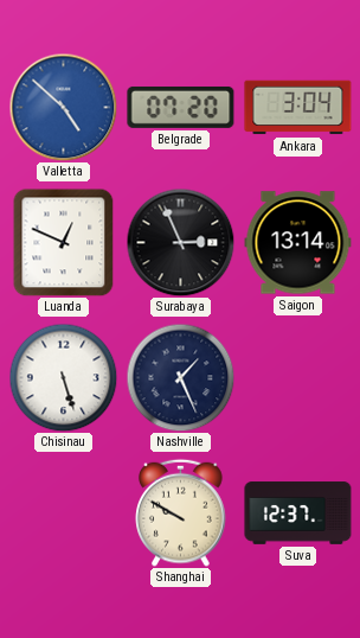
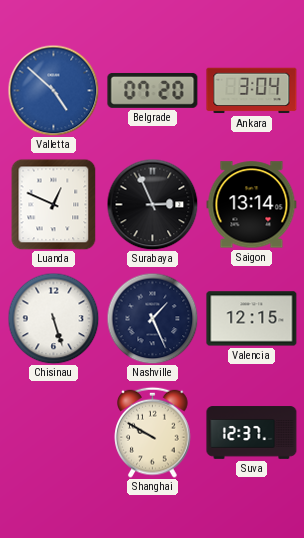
Valencia: none -> 12:15 (252, 319)
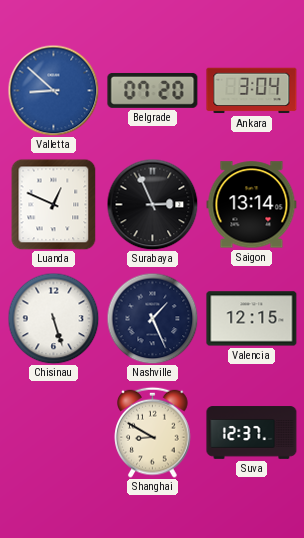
Valletta: 4:52 -> 8:52 (53, 90)
Shanghai: 9:50 -> 8:50 (153, 432)
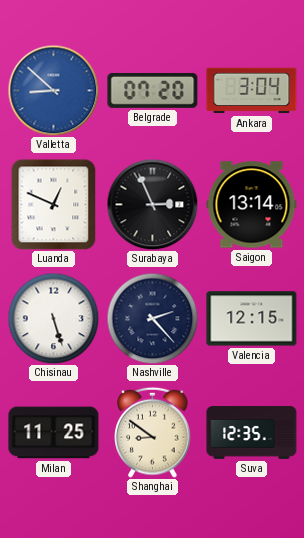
Nashville: 1:26 -> 2:23 (152, 318)
Milan: none -> 11:25 (54, 433)
Shanghai: 8:50 -> 8:51 (153, 432)
Suva: 12:37 -> 12:35 (252, 433)
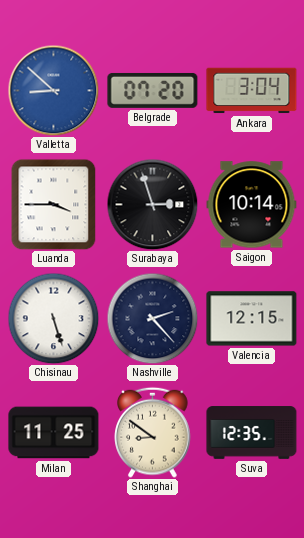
Luanda: 12:49 -> 3:45 (54, 204)
Surabaya: 2:56 -> 2:57 (152, 204)
Saigon: 13:14 -> 10:14 (252, 205)
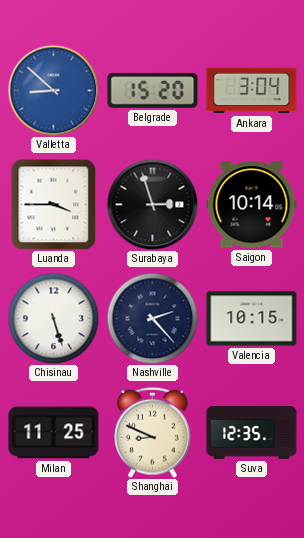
Belgrade: 07:20 -> 15:20 (153, 90)
Valencia: 12:15 -> 10:15 (252, 319)
Shanghai: 8:51 -> 8:49 (153, 432)
